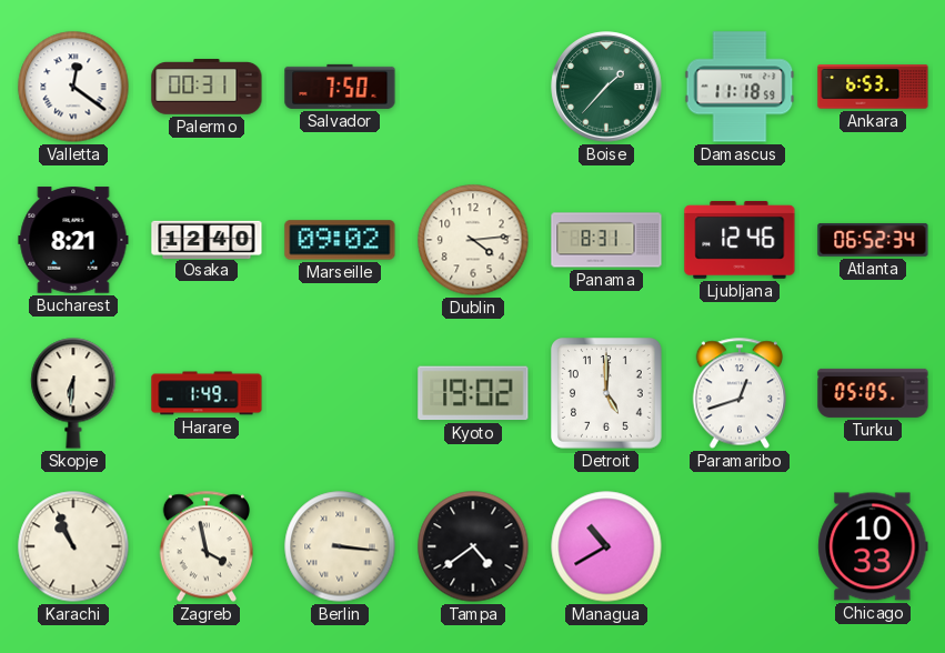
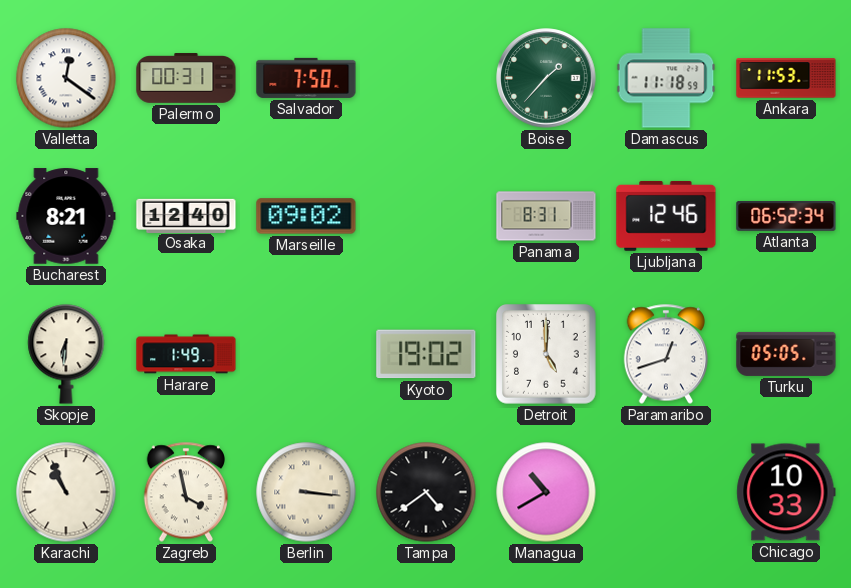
Ankara: 6:53 -> 11:53 (786, 78)
Dublin: 4:14 -> none (473, 240)
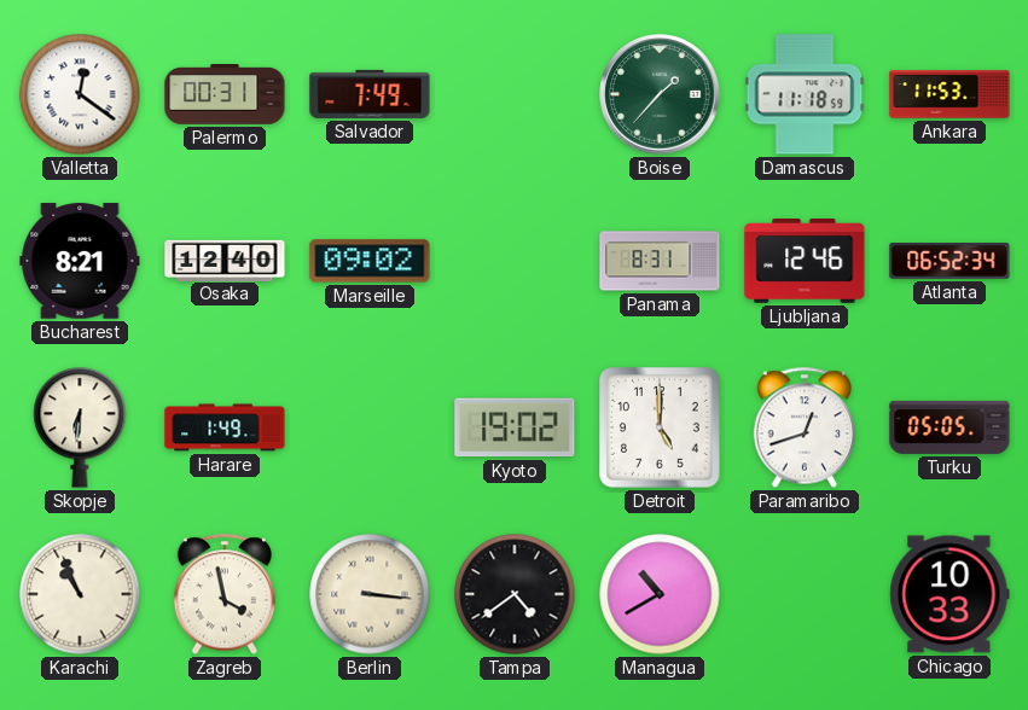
Salvador: 7:50 -> 7:49 (370, 94)
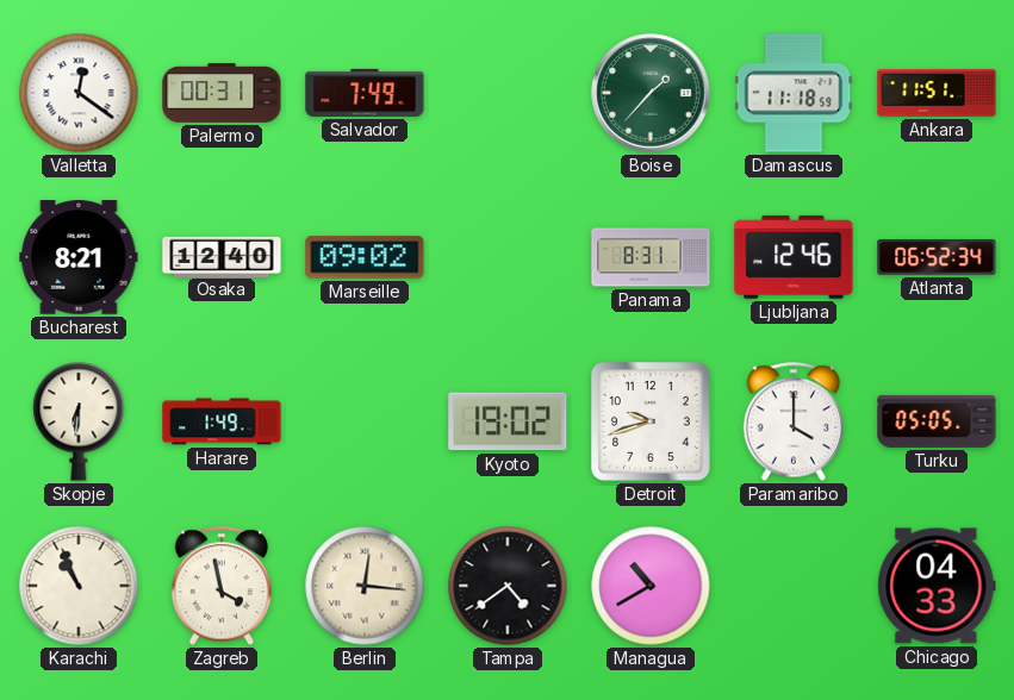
Ankara: 11:53 -> 11:51 (937, 93)
Detroit: 5:00 -> 9:42 (652, 423)
Paramaribo: 12:42 -> 4:00 (792, 421)
Berlin: 3:16 -> 12:16 (365, 586)
Chicago: 10:33 -> 04:33 (937, 586)
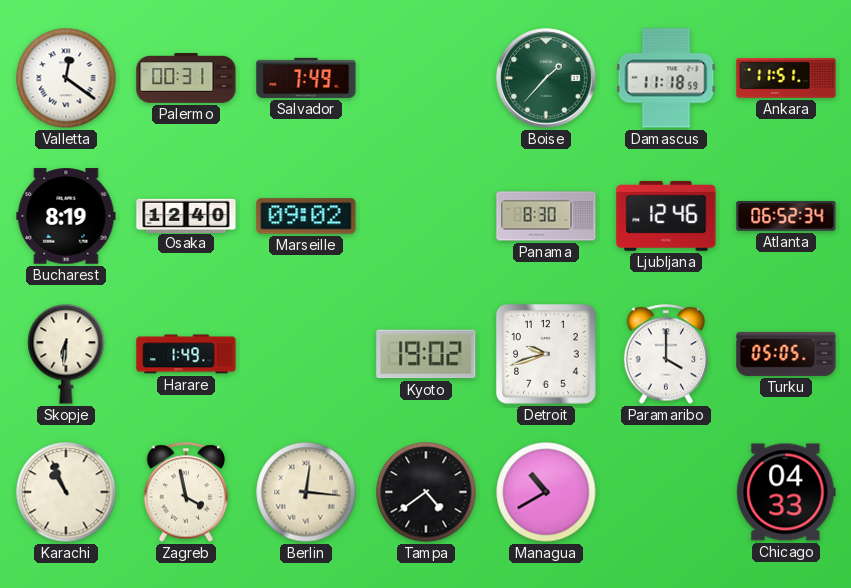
Bucharest: 8:21 -> 8:19 (66, 216)
Panama: 8:31 -> 8:30 (546, 216)
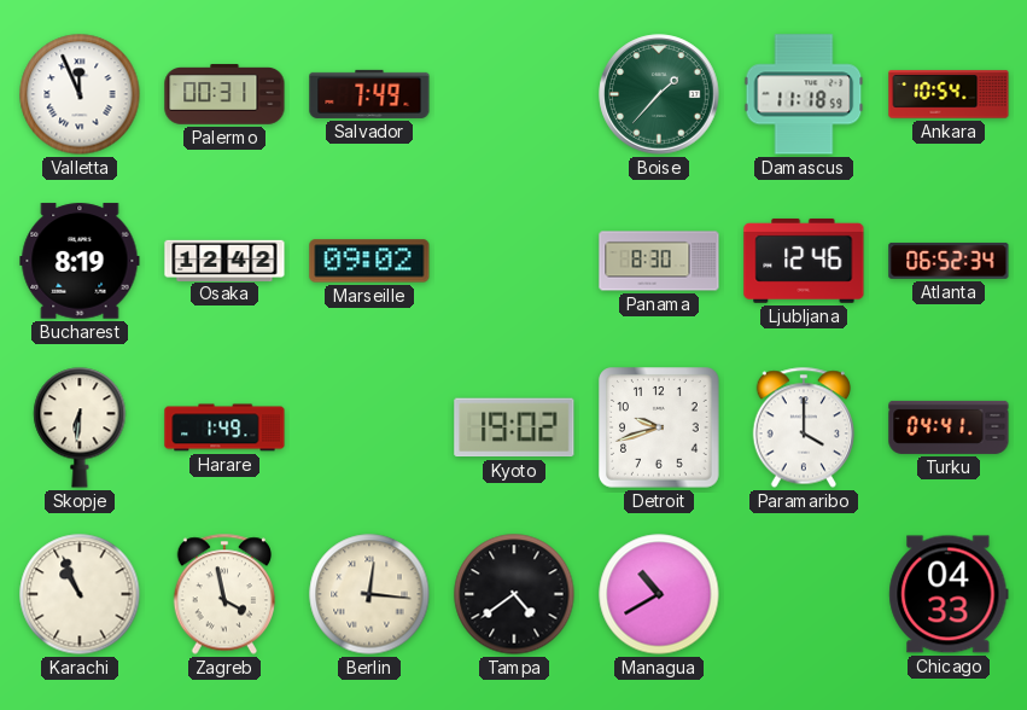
Valletta: 12:21 -> 11:56 (80, 94)
Ankara: 11:51 -> 10:54 (949, 94)
Osaka: 12:40 -> 12:42 (224, 260)
Turku: 05:05 -> 04:41 (949, 427)
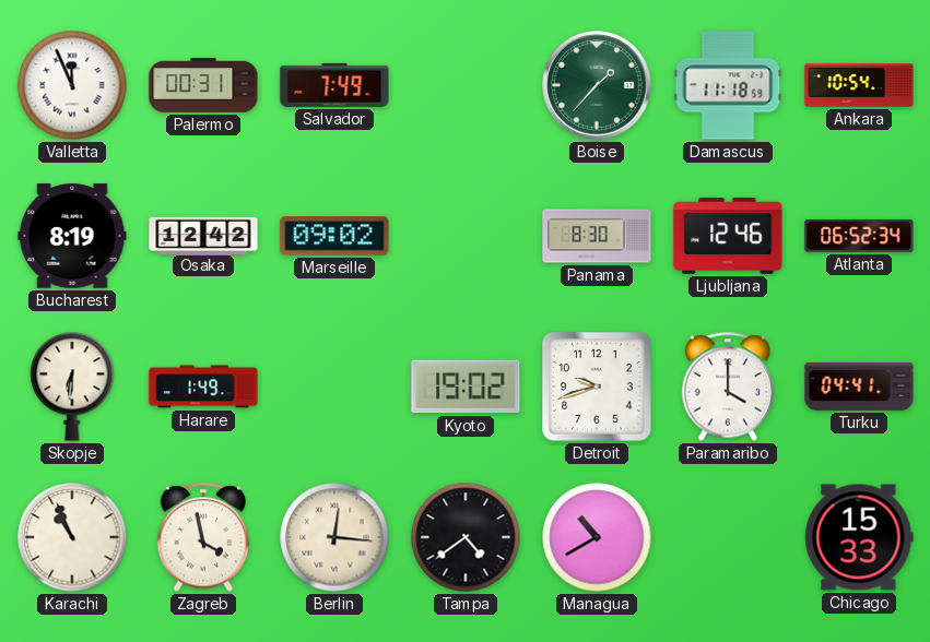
Chicago: 04:33 -> 15:33 (859, 537)
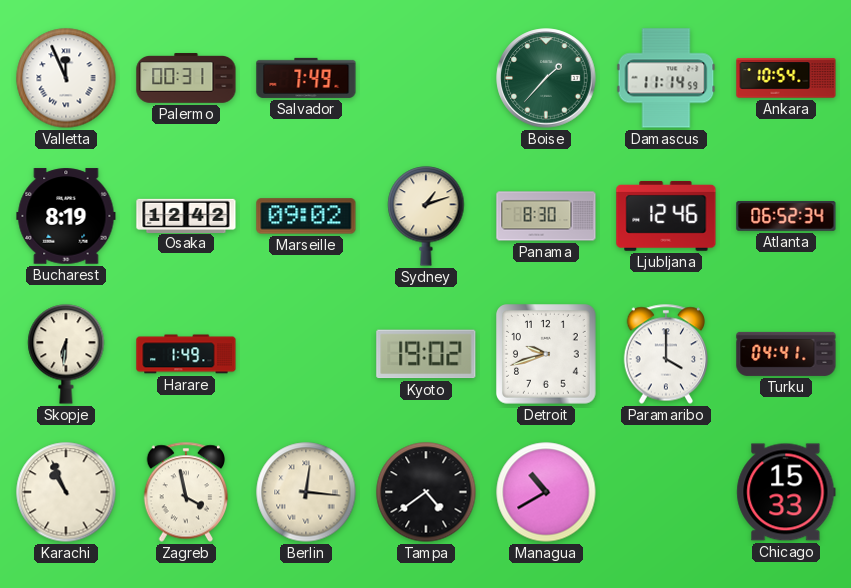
Damascus: 11:18 -> 11:14 (666, 78)
Sydney: none -> 1:12 (426, 216)
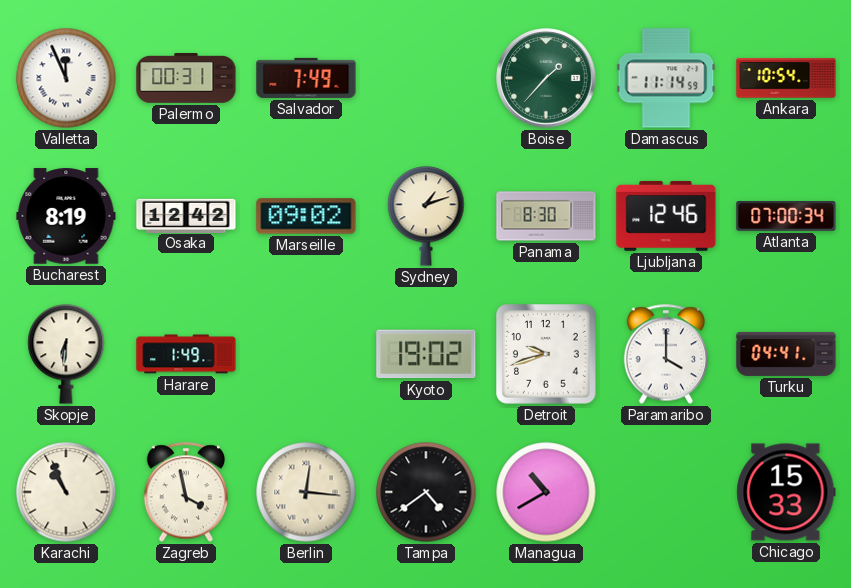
Atlanta: 06:52 -> 07:00 (786, 216)
